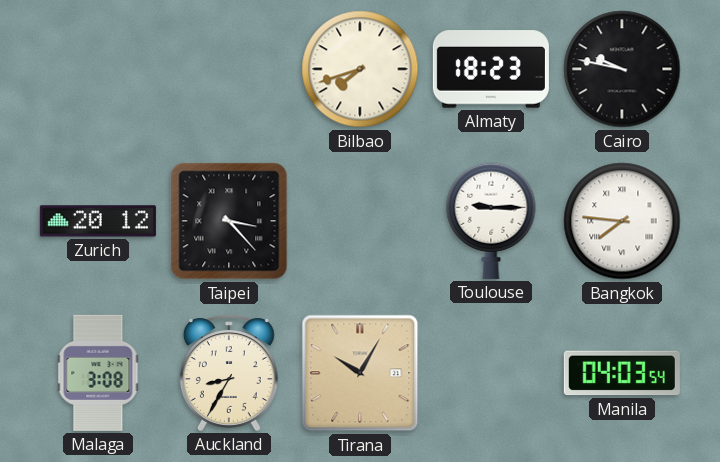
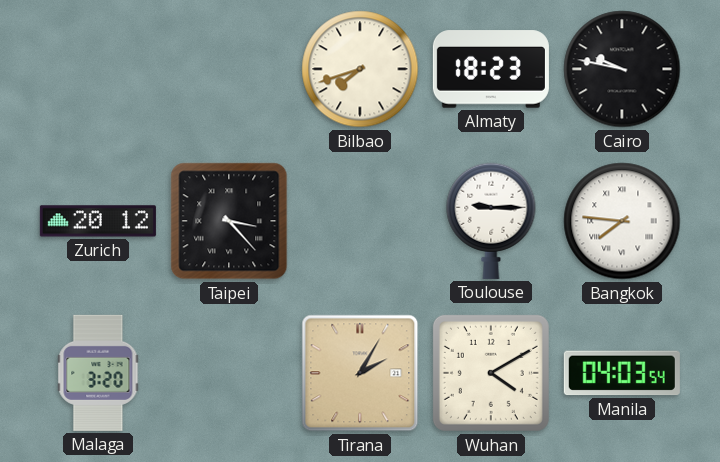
Malaga: 3:08 -> 3:20 (98, 373)
Auckland: 8:35 -> none (229, 373)
Tirana: 10:05 -> 2:05 (360, 373)
Wuhan: none -> 4:10 (491, 373)
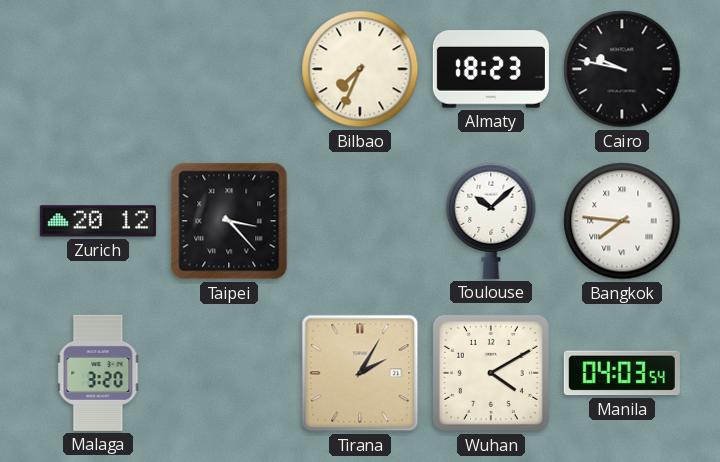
Bilbao: 7:42 -> 7:34 (360, 69)
Toulouse: 9:15 -> 10:08 (491, 221)
